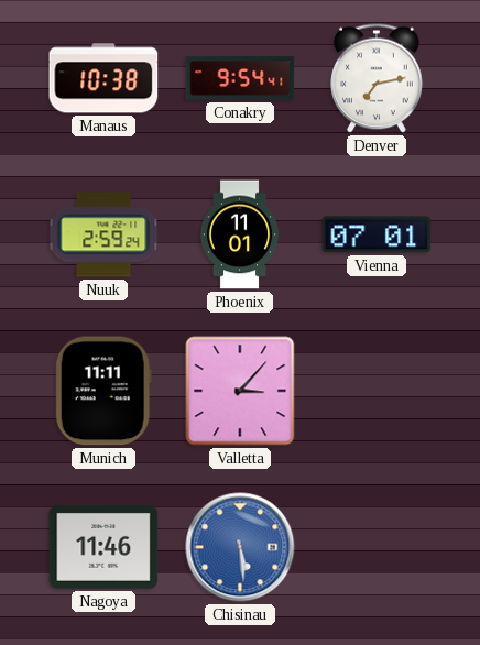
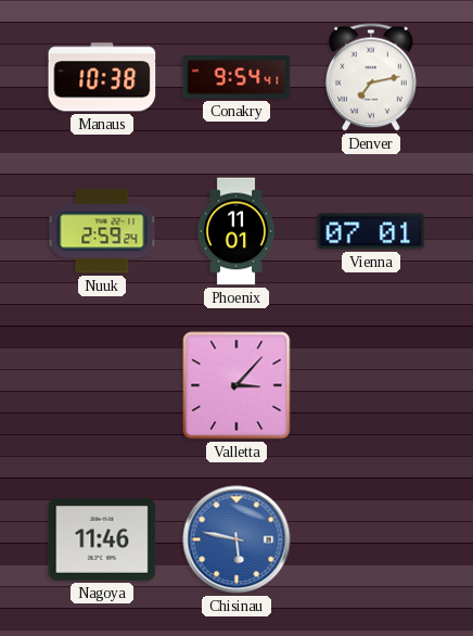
Munich: 11:11 -> none (103, 391)
Chisinau: 5:29 -> 5:47 (237, 539)
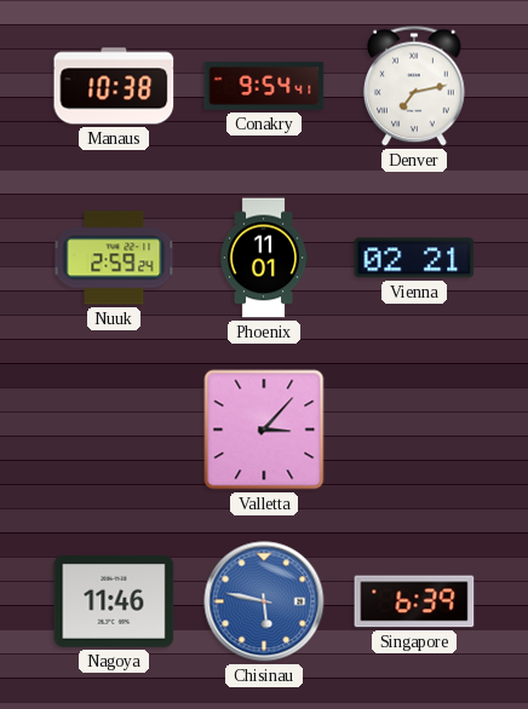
Vienna: 07:01 -> 02:21 (414, 258)
Singapore: none -> 6:39 (414, 601)
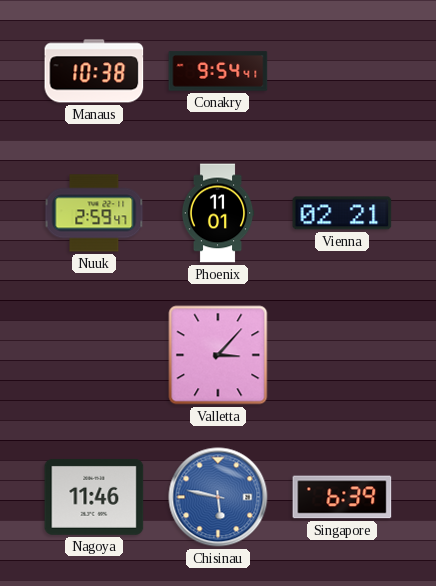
Denver: 7:13 -> none (415, 86)
Nuuk: 2:59:24 -> 2:59:47 (94, 213)
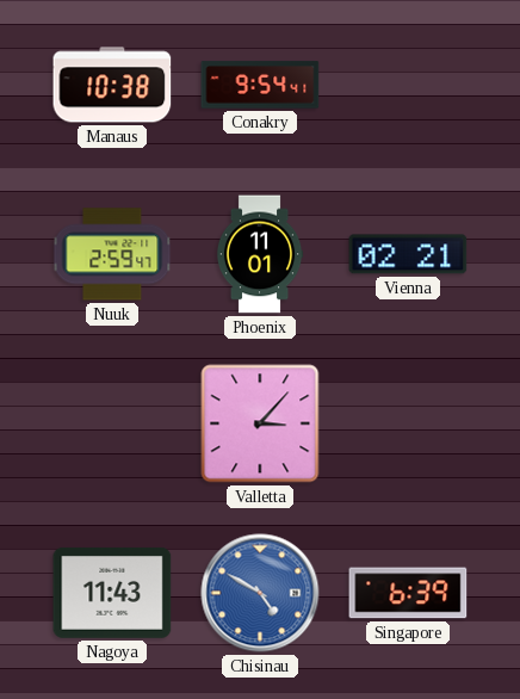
Nagoya: 11:46 -> 11:43 (112, 593)
Chisinau: 5:47 -> 4:50 (260, 593)
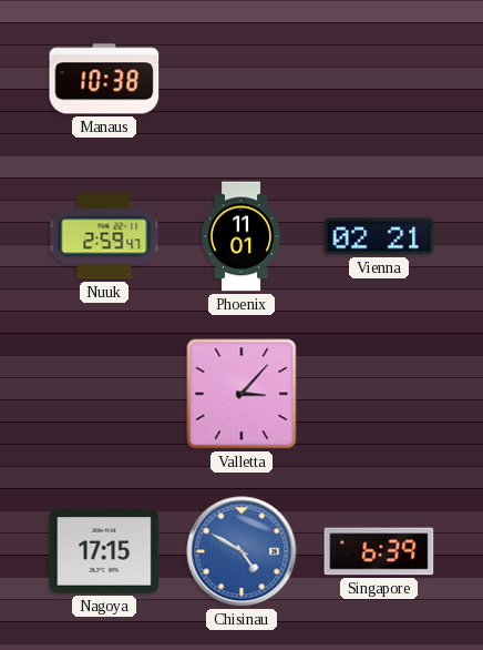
Conakry: 9:54 -> none (260, 85)
Nagoya: 11:43 -> 17:15 (104, 551)
